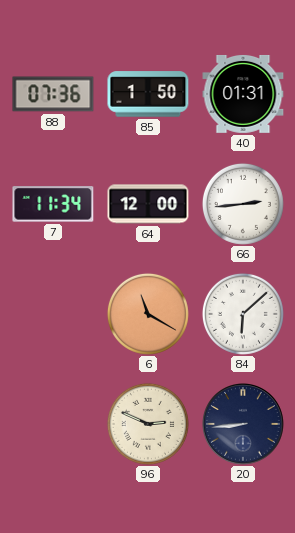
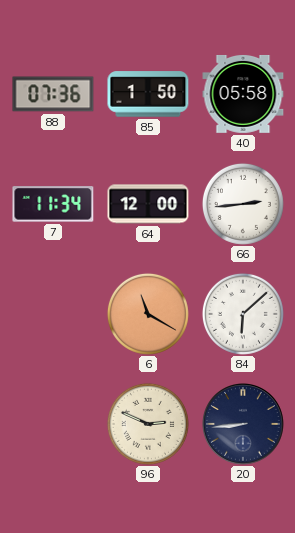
40: 01:31 -> 05:58 (243, 94)
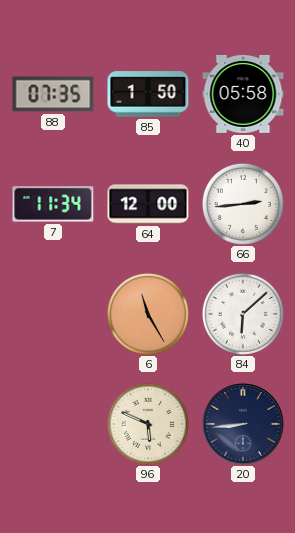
88: 07:36 -> 07:35 (53, 94)
6: 11:20 -> 11:25 (148, 314)
96: 2:49 -> 5:49 (148, 424)
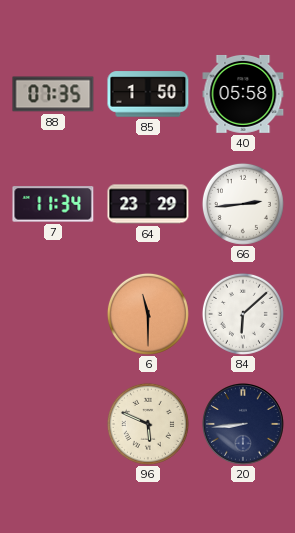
64: 12:00 -> 23:29 (148, 204)
6: 11:25 -> 11:30 (148, 314)
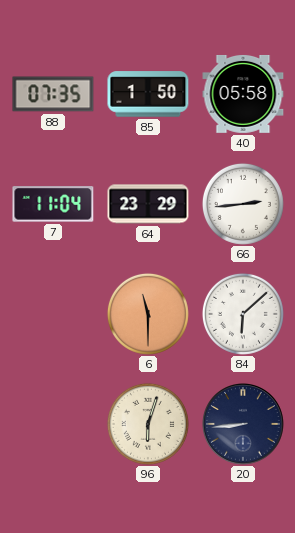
7: 11:34 -> 11:04 (53, 204)
96: 5:49 -> 6:03 (148, 424)
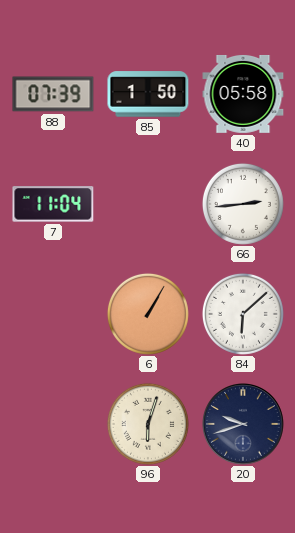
88: 07:35 -> 07:39 (53, 94)
64: 23:29 -> none (148, 204)
6: 11:30 -> 1:05 (148, 314)
20: 8:44 -> 9:42 (244, 425)
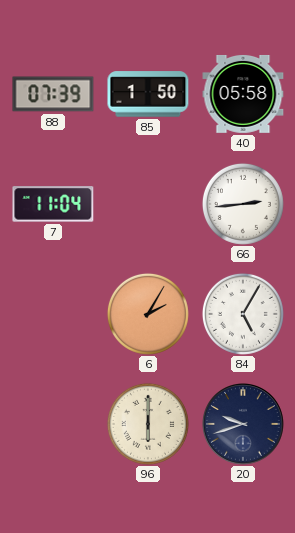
6: 1:05 -> 2:05 (148, 314)
84: 6:08 -> 5:05 (243, 314)
96: 6:03 -> 6:00 (148, 424)
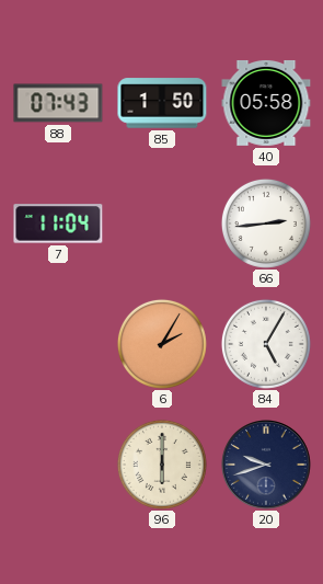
88: 07:39 -> 07:43 (58, 103)
